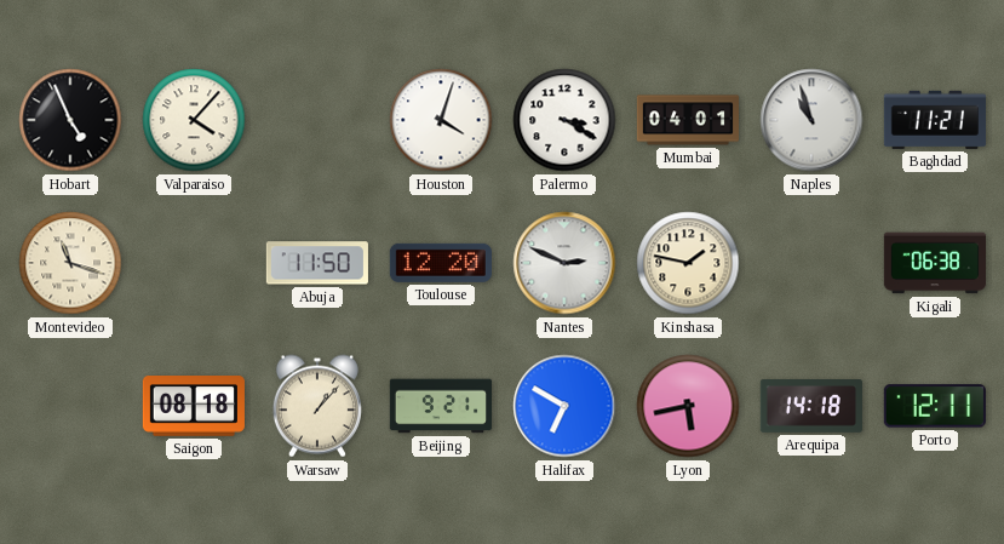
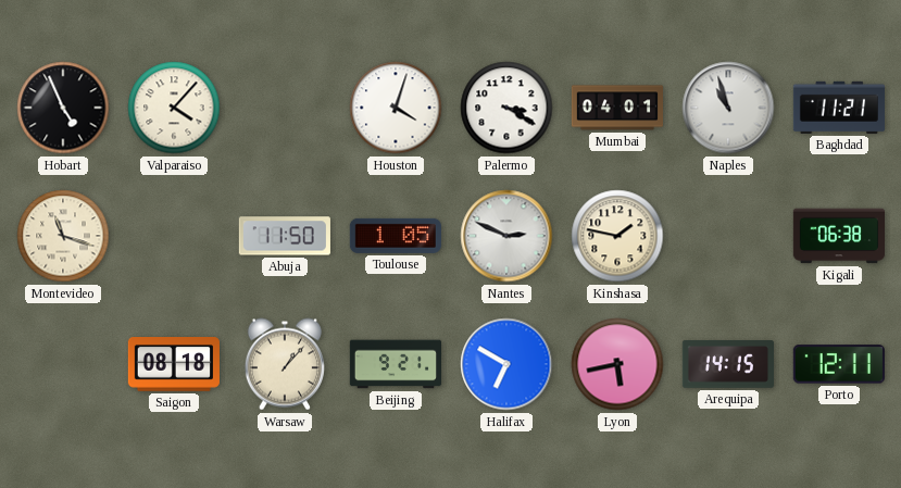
Toulouse: 12:20 -> 1:05 (396, 236)
Arequipa: 14:18 -> 14:15 (728, 365)
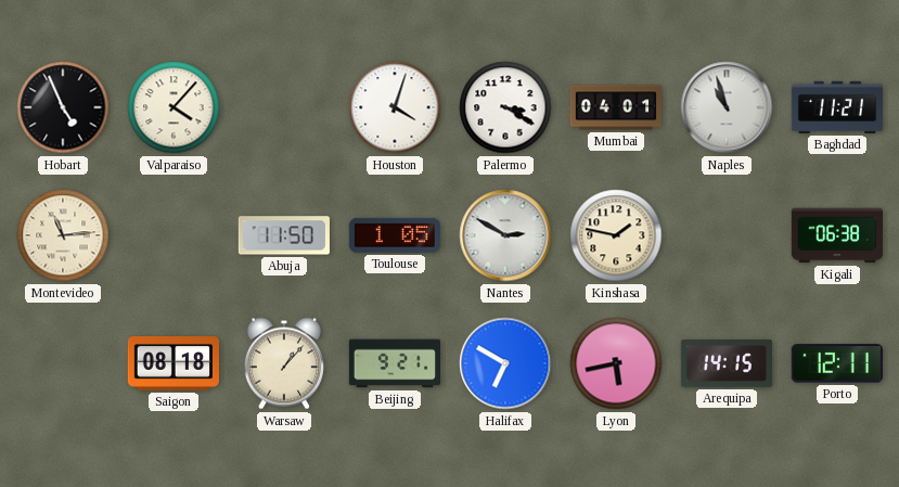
Montevideo: 11:18 -> 11:14 (63, 235)
Nantes: 2:49 -> 2:50 (505, 235)
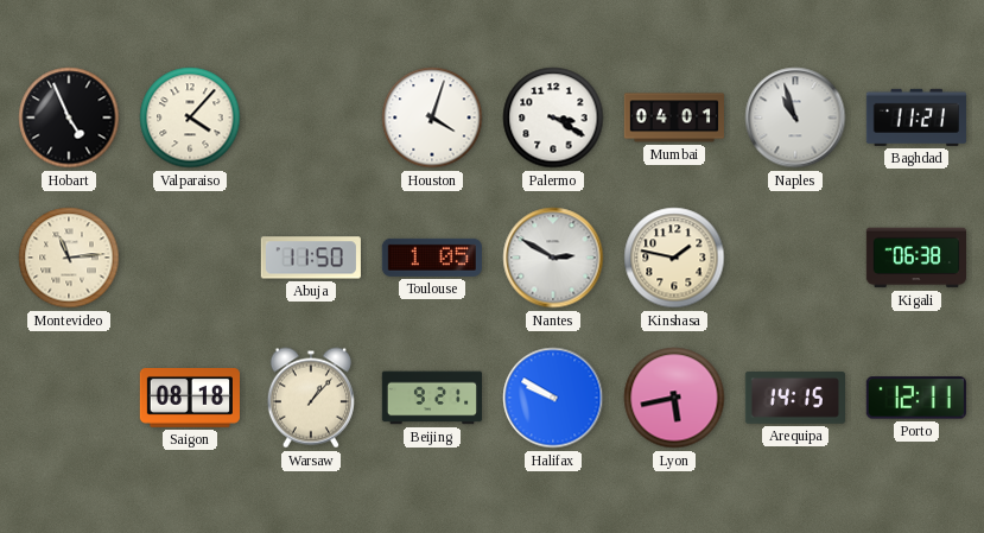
Halifax: 6:50 -> 9:50 (553, 398)
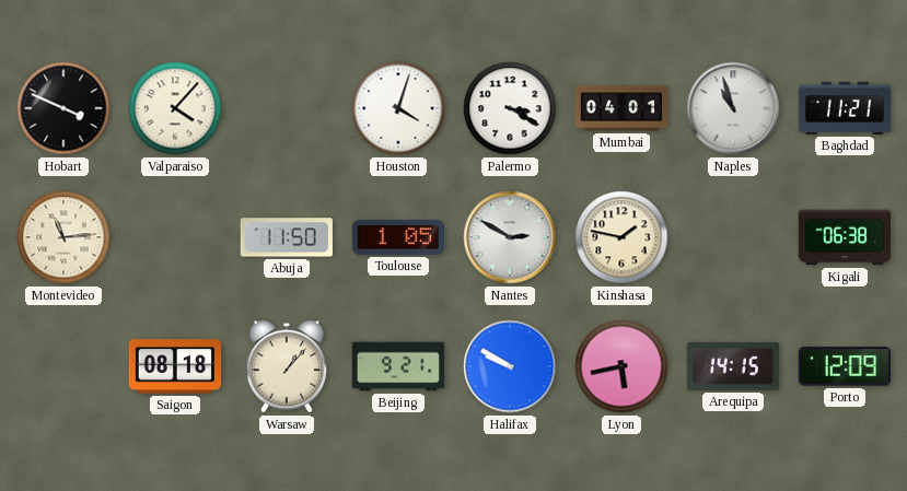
Hobart: 4:56 -> 3:49 (63, 108)
Porto: 12:11 -> 12:09 (845, 366)
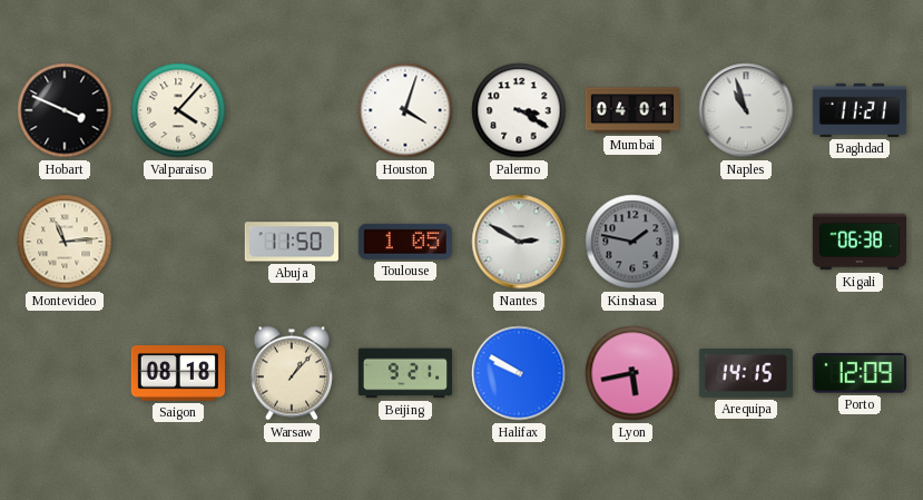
Kinshasa dial: cream -> grey (632, 242)
